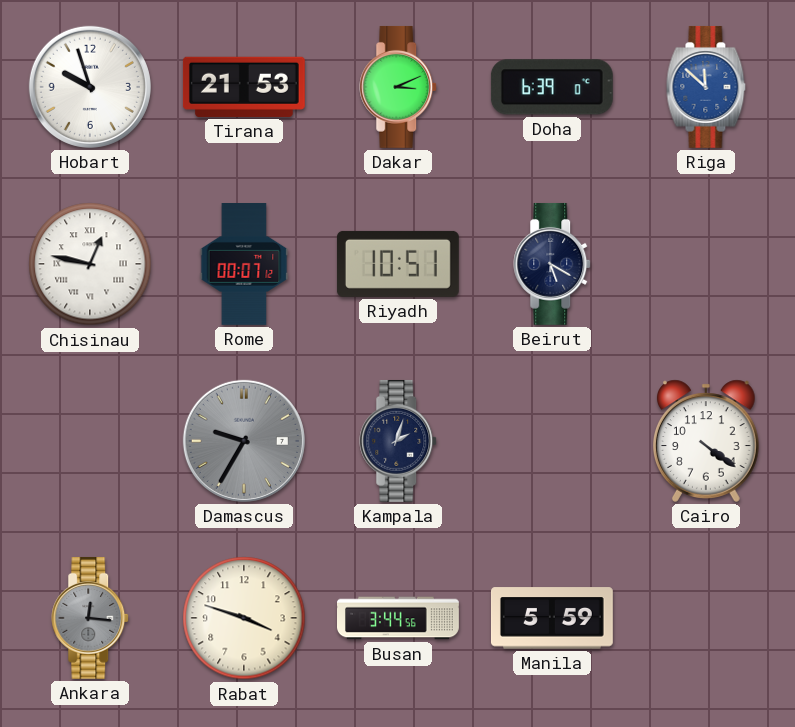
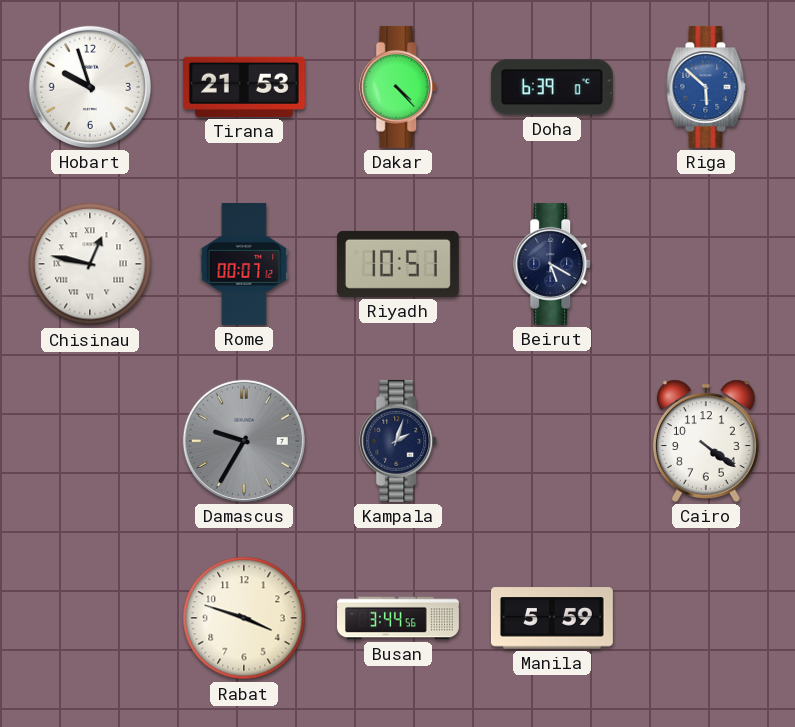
Dakar: 3:11 -> 4:23 (399, 87)
Riga: 11:52 -> 5:52 (706, 87)
Ankara: 12:16 -> none (91, 618)
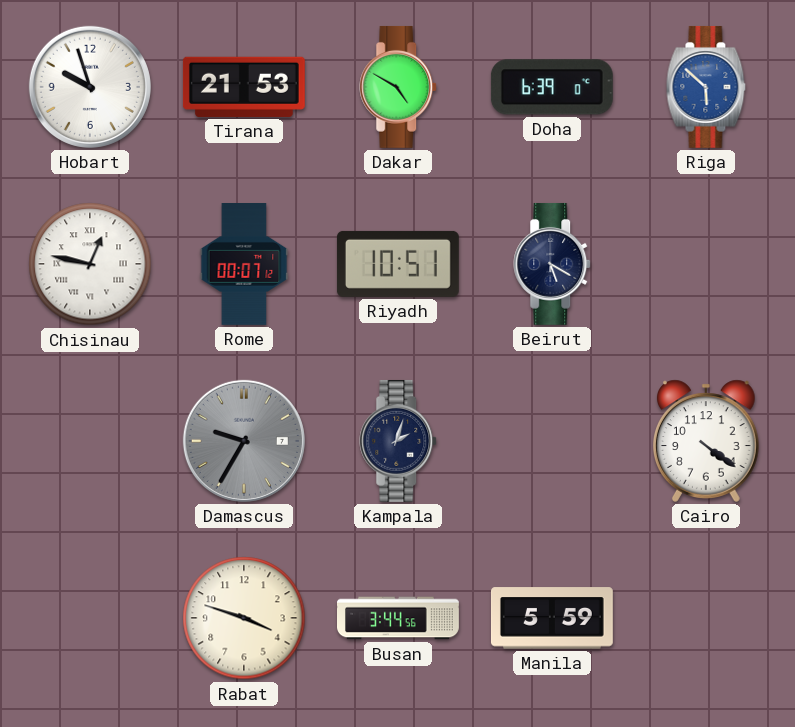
Dakar: 4:23 -> 4:50 (399, 87)
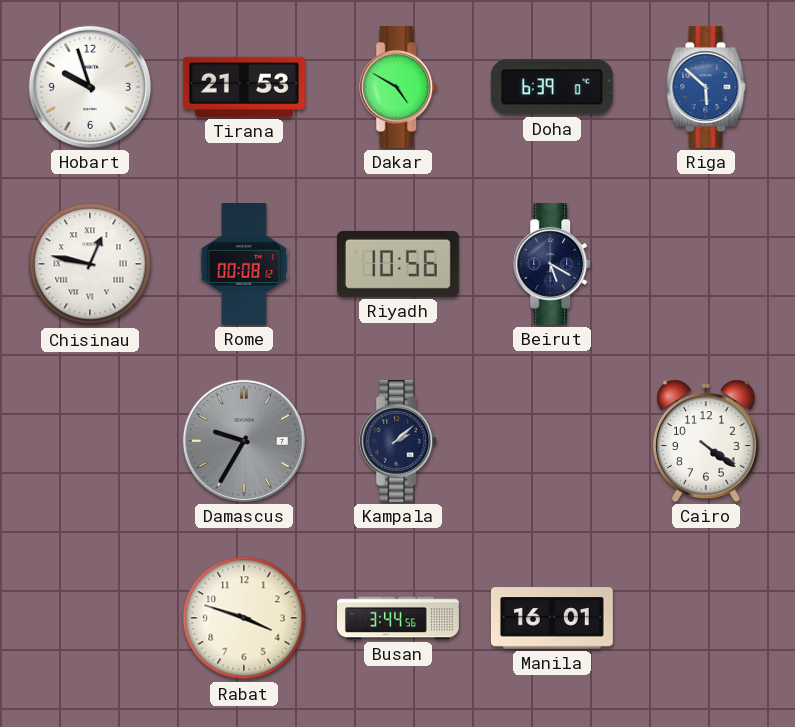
Rome: 00:07 -> 00:08 (244, 265)
Riyadh: 10:51 -> 10:56 (398, 264)
Kampala: 2:03 -> 2:08 (399, 441)
Manila: 5:59 -> 16:01 (552, 618)
